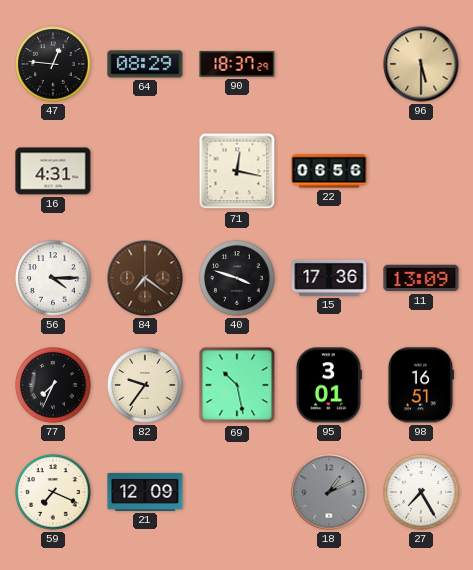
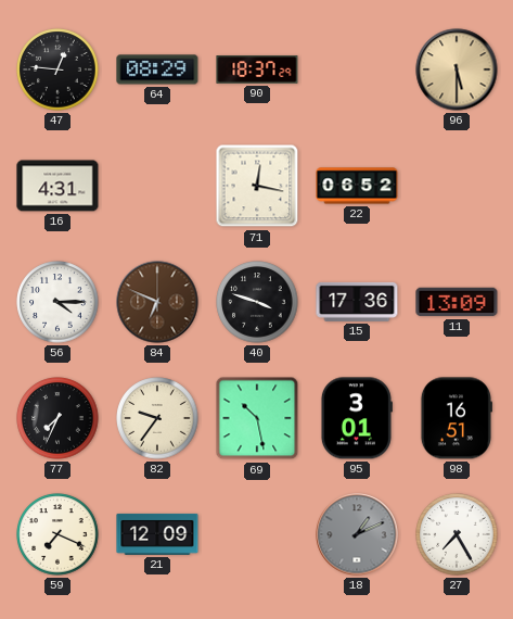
22: 06:56 -> 06:52 (357, 186)
84: 7:21 -> 6:49 (157, 302)
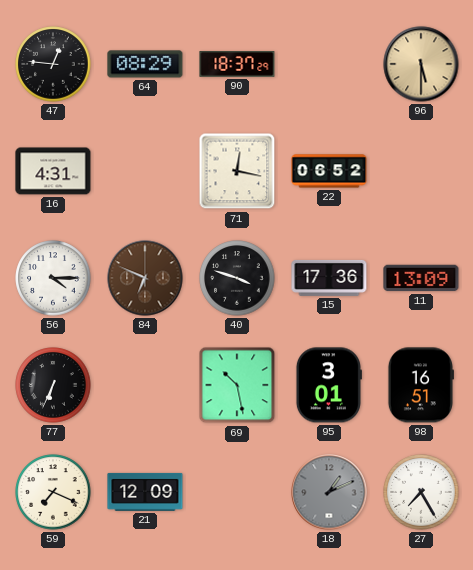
77: 7:34 -> 6:34 (53, 385)
82: 9:36 -> none (157, 418)
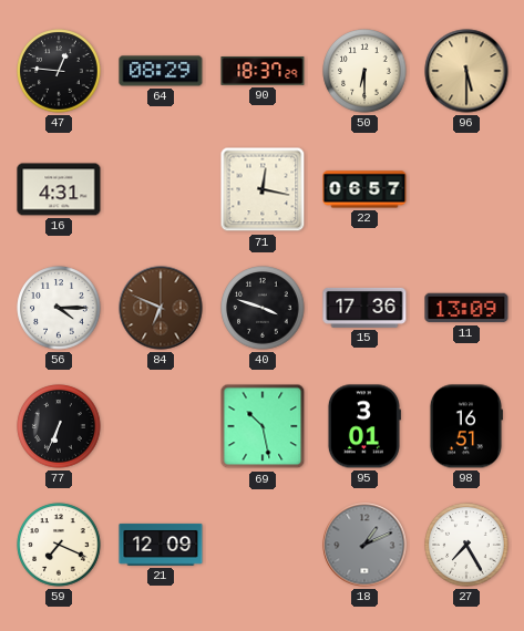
50: none -> 6:30 (364, 71)
22: 06:52 -> 06:57 (364, 189)
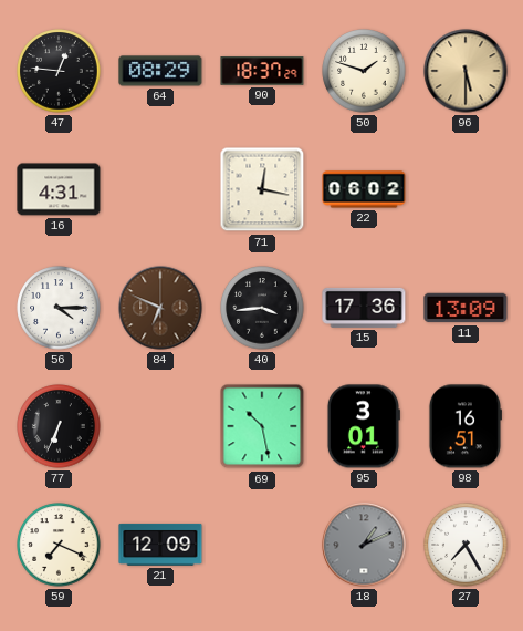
50: 6:30 -> 1:48 (364, 71)
22: 06:57 -> 06:02 (364, 189)
40: 3:48 -> 3:44 (262, 308)
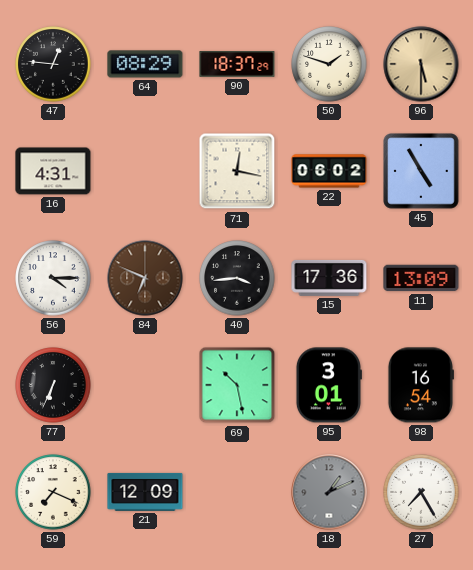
45: none -> 4:55 (421, 171)
98: 16:51 -> 16:54 (420, 385)
